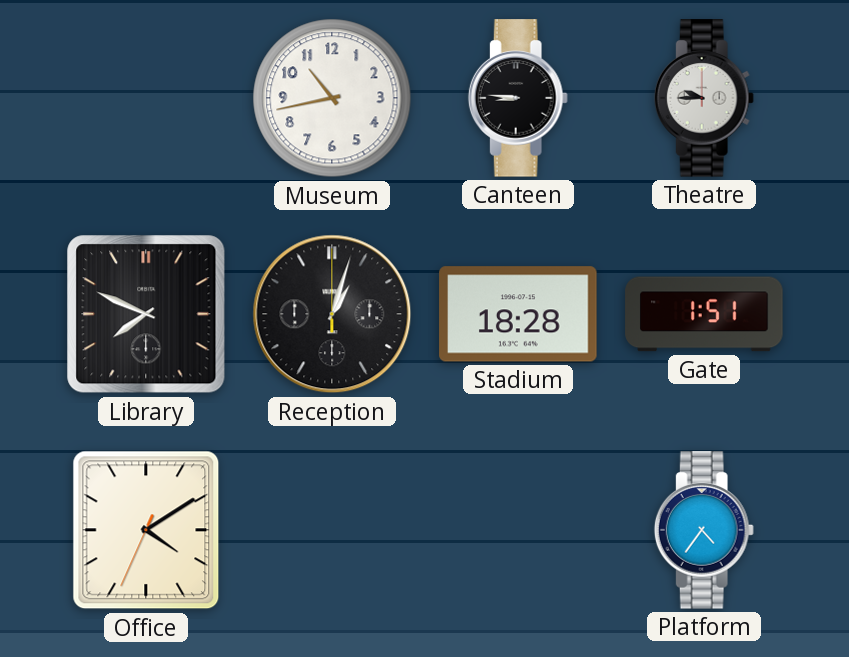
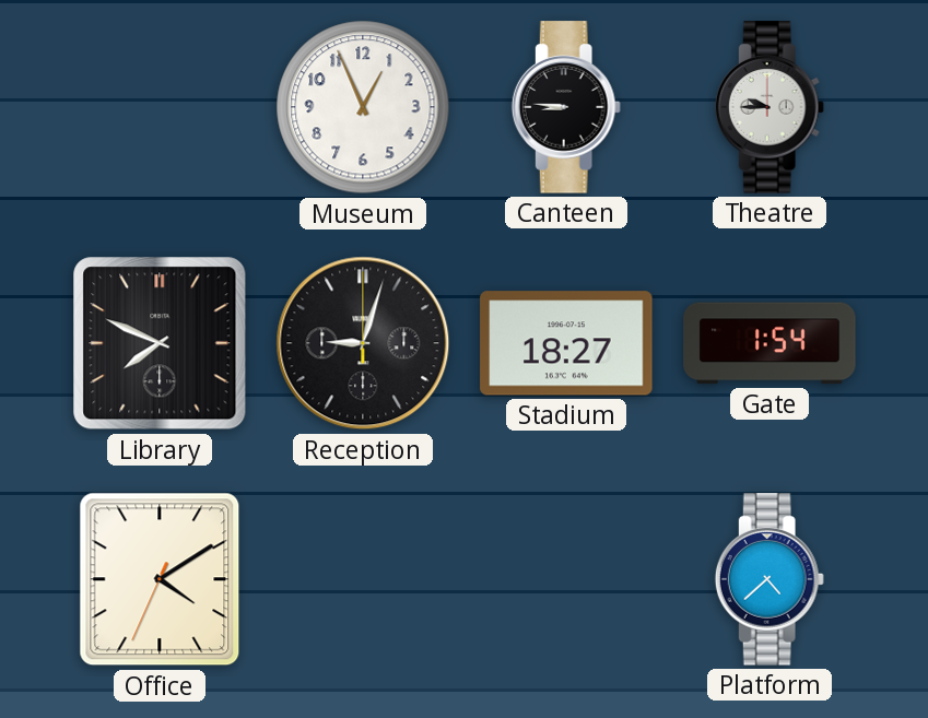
Museum: 10:43 -> 12:56 (363, 107)
Reception: 1:03 -> 9:03 (363, 343)
Stadium: 18:28 -> 18:27 (566, 343)
Gate: 1:51 -> 1:54 (770, 343)
Platform: 4:36 -> 4:38 (770, 579)
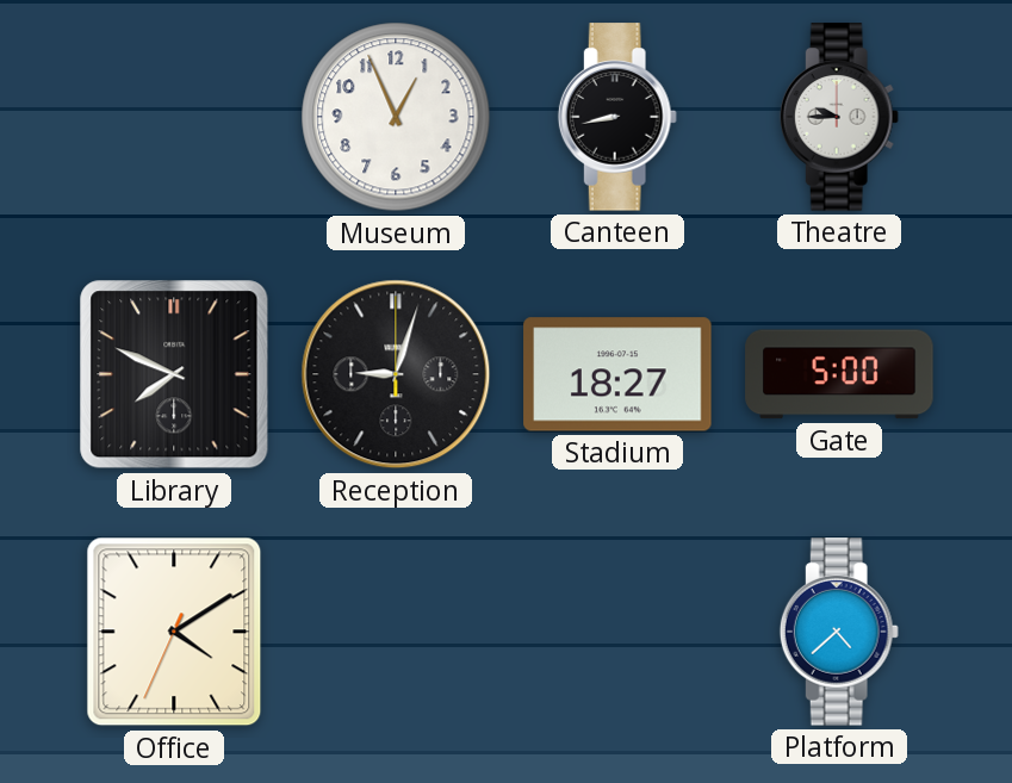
Canteen: 8:46 -> 8:43 (617, 117)
Gate: 1:54 -> 5:00 (839, 374)
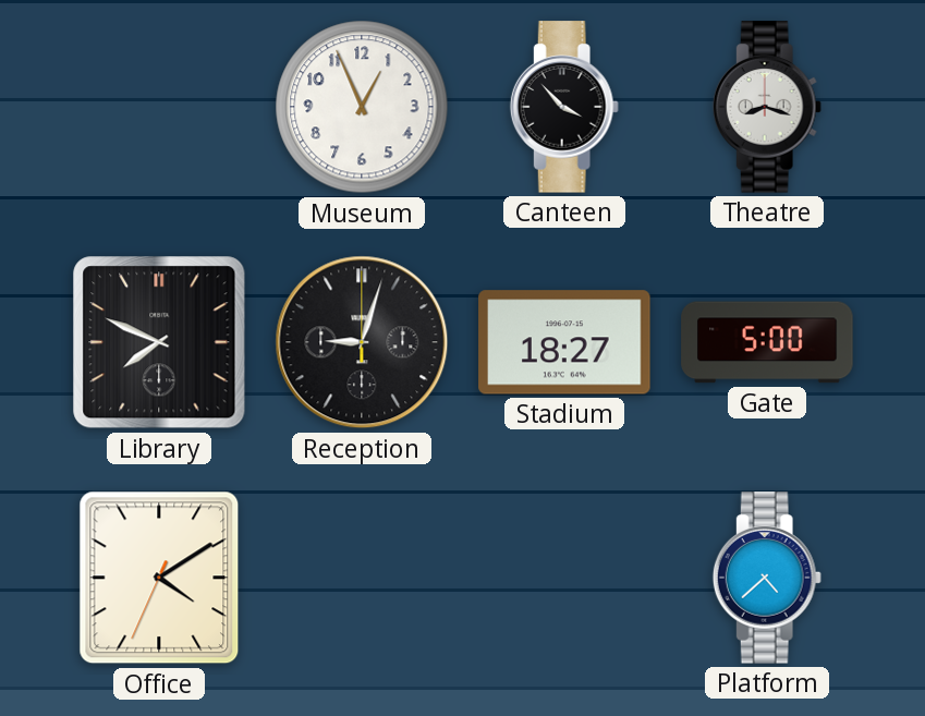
Canteen: 8:43 -> 3:53 (564, 107)
Theatre: 9:45 -> 8:18 (767, 107)
